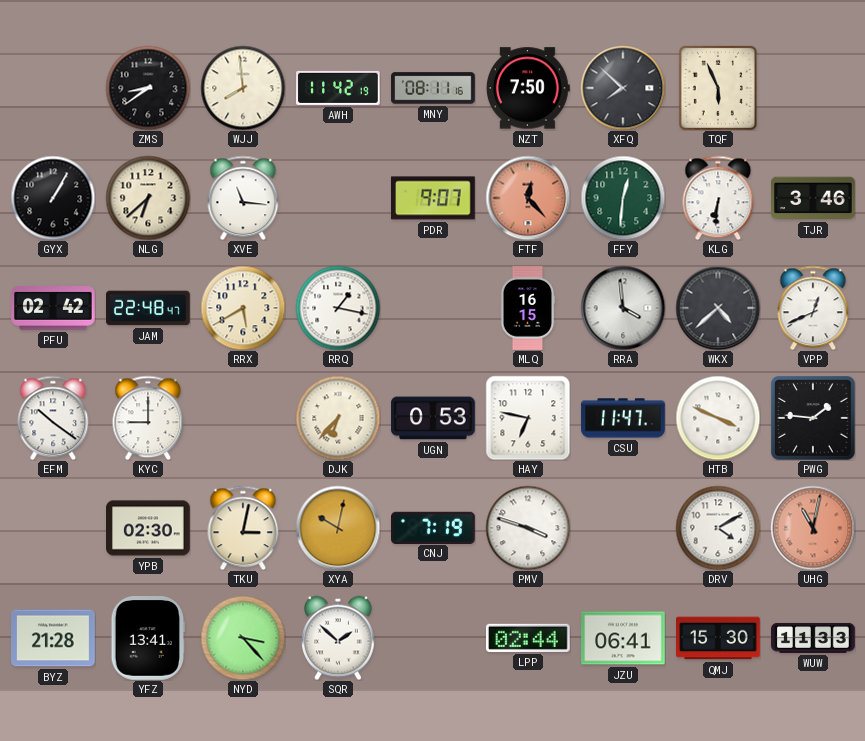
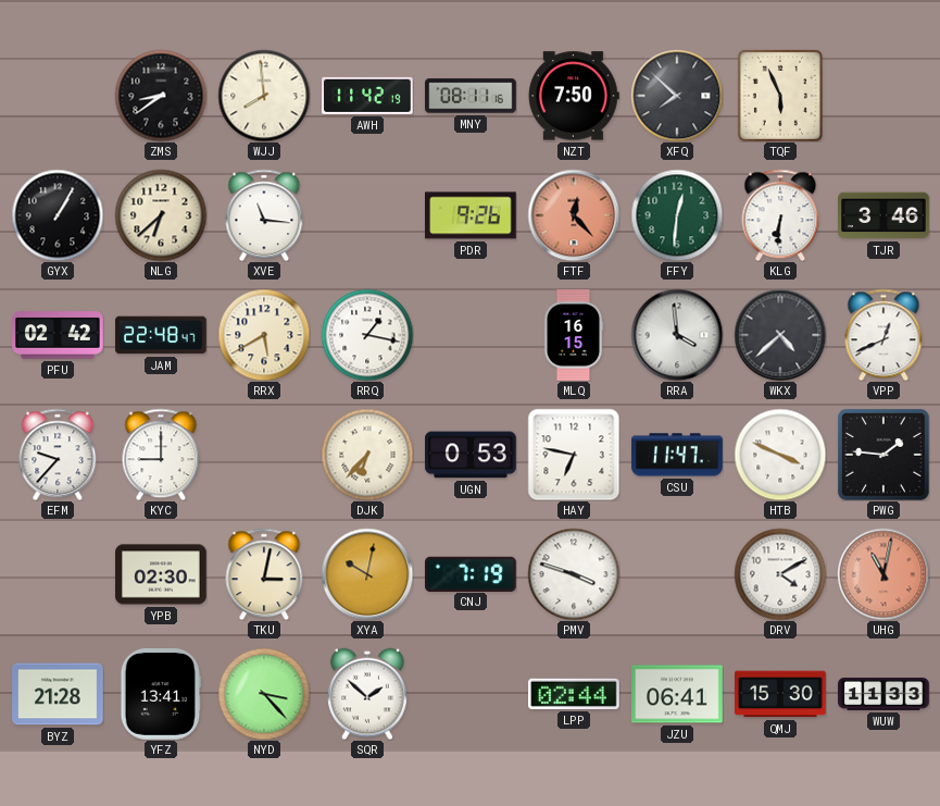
PDR: 9:07 -> 9:26 (472, 215)
EFM: 10:21 -> 9:37 (58, 455)
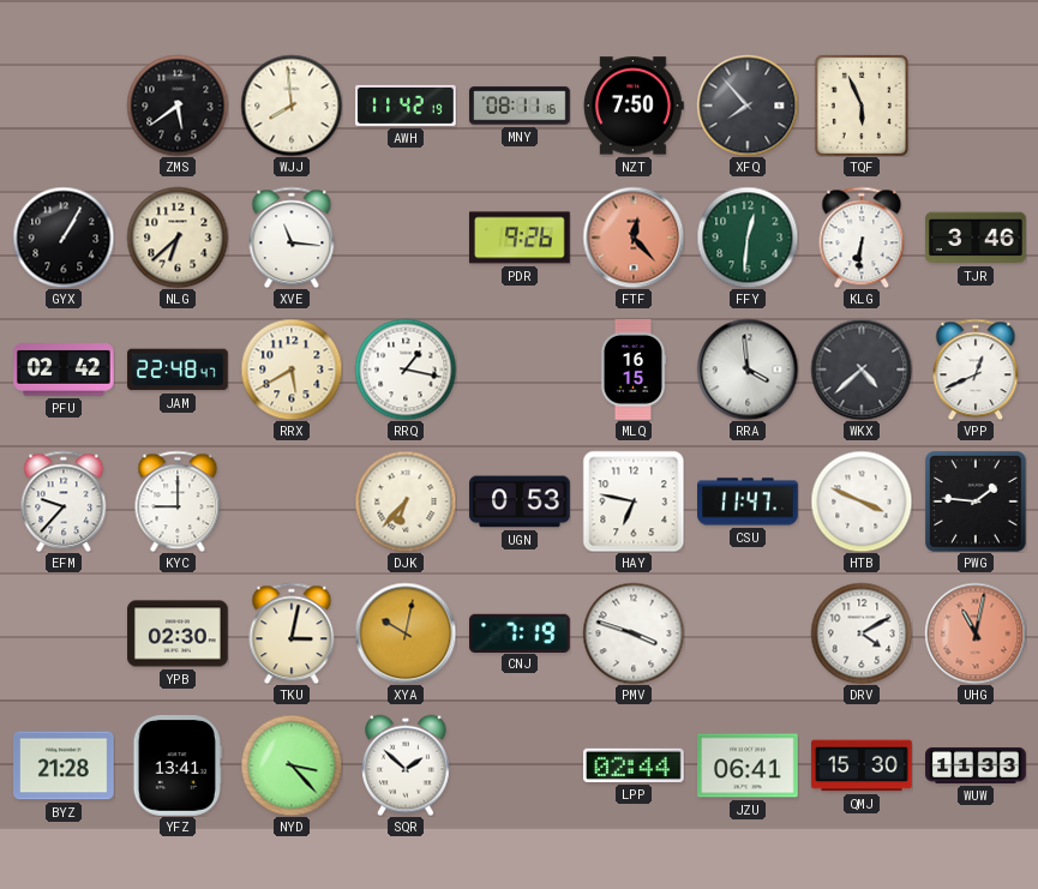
ZMS: 8:39 -> 5:39 (178, 106)
XFQ: 7:52 -> 7:53 (748, 106)
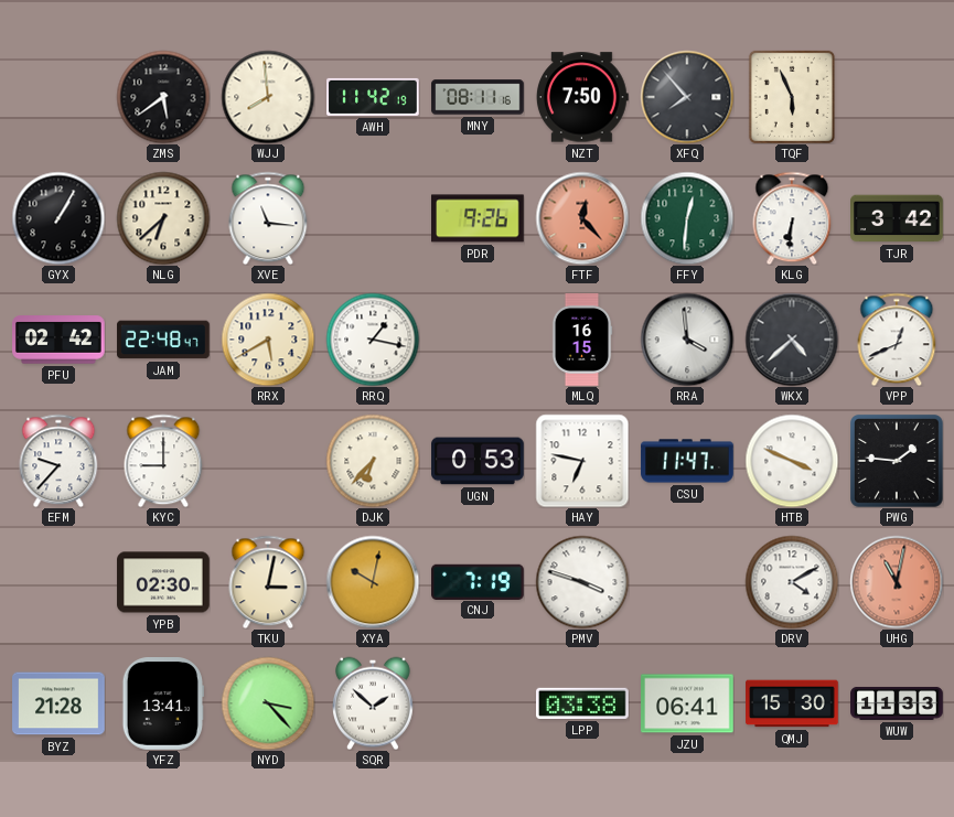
TJR: 3:46 -> 3:42 (897, 218)
LPP: 02:44 -> 03:38 (583, 703)
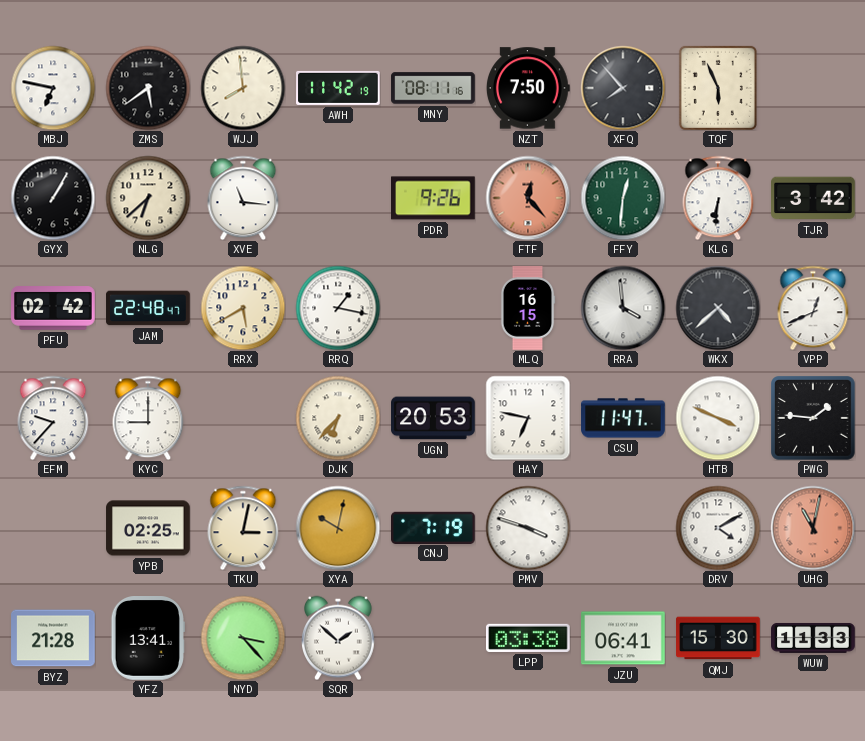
MBJ: none -> 6:47 (53, 88)
UGN: 0:53 -> 20:53 (433, 418)
YPB: 02:30 -> 02:25 (148, 528)
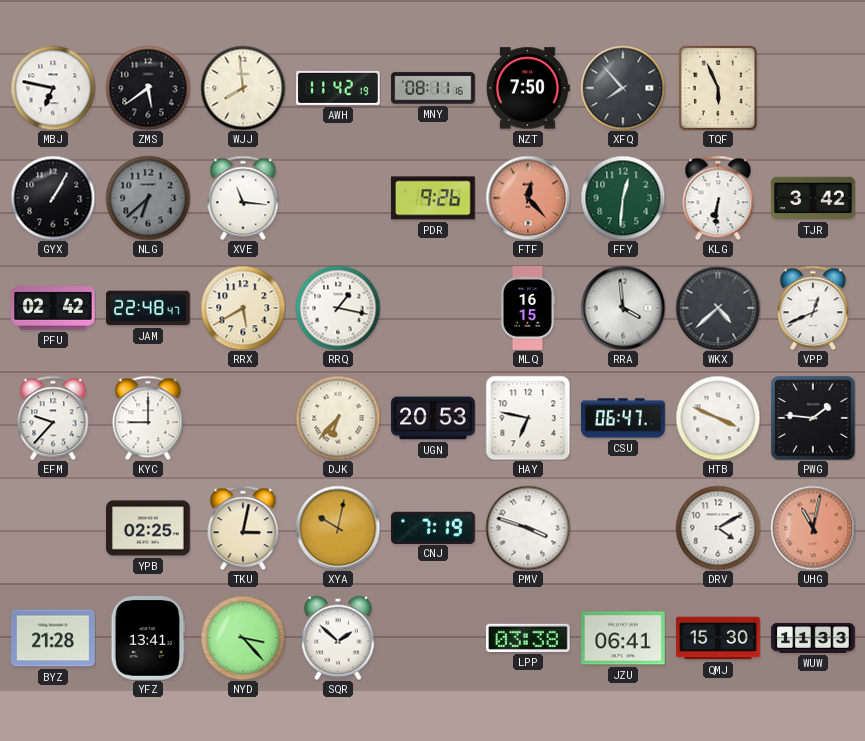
NLG dial: cream -> grey (148, 198)
CSU: 11:47 -> 06:47 (623, 418)
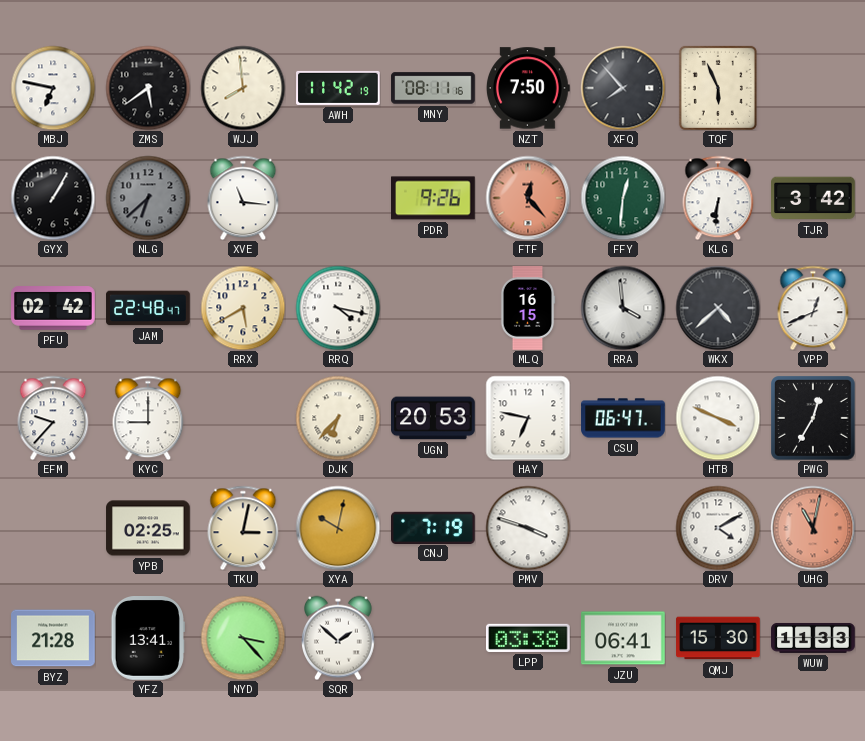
RRQ: 1:17 -> 4:17 (338, 308)
PWG: 1:46 -> 12:35 (814, 419)
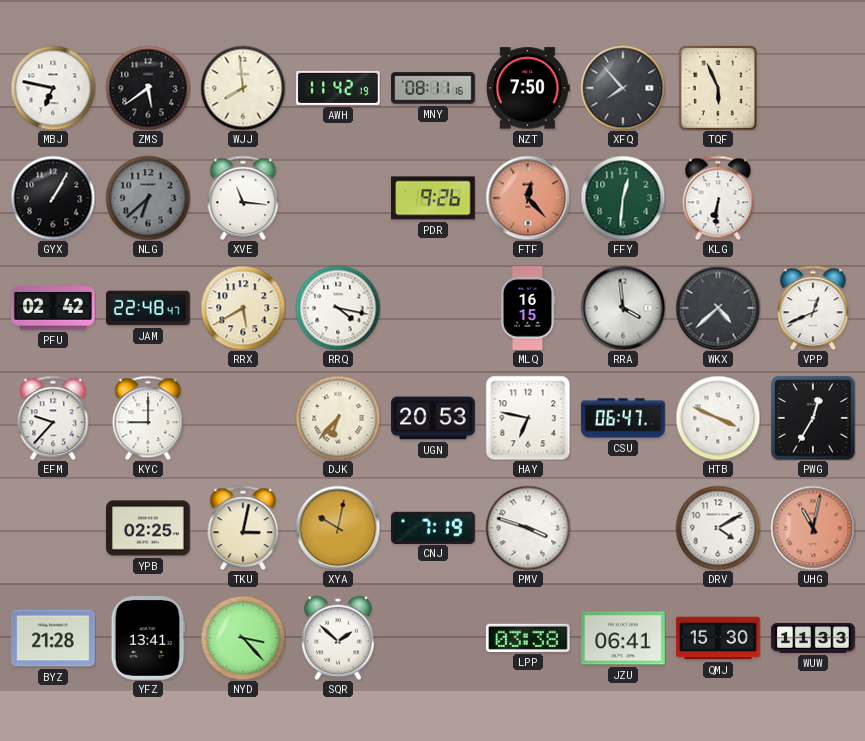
TJR: 3:42 -> none (813, 198)
